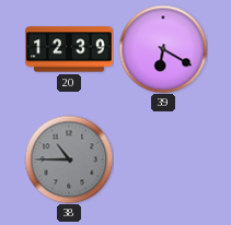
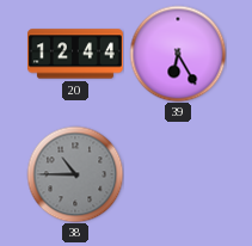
20: 12:39 -> 12:44 (75, 54)
39: 6:20 -> 6:25 (178, 54)
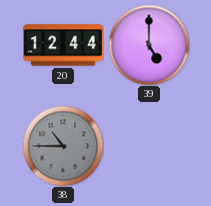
39: 6:25 -> 5:00 (149, 45)
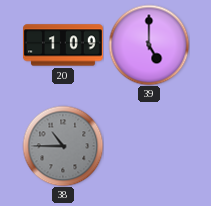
20: 12:44 -> 1:09 (63, 45)
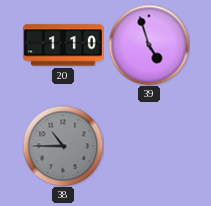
20: 1:09 -> 1:10 (63, 45)
39: 5:00 -> 4:57 (149, 45)
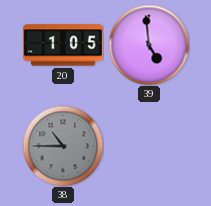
20: 1:10 -> 1:05 (63, 45)
39: 4:57 -> 4:59 (149, 45)
